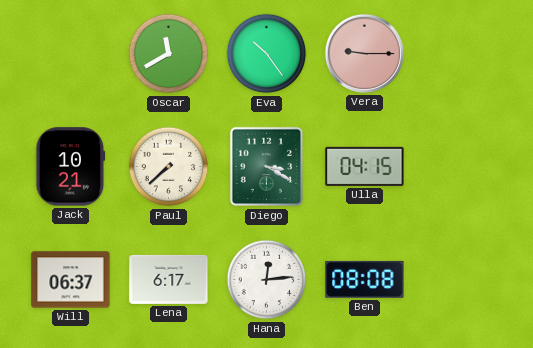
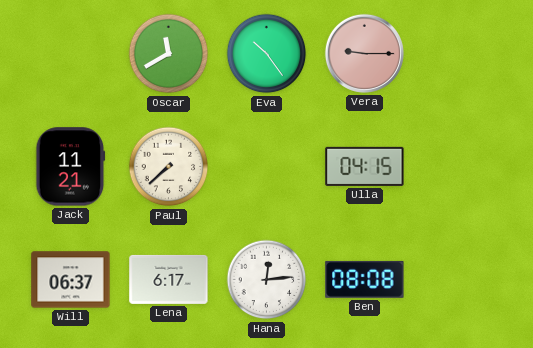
Jack: 10:21 -> 11:21 (71, 167)
Diego: 3:20 -> none (267, 167)
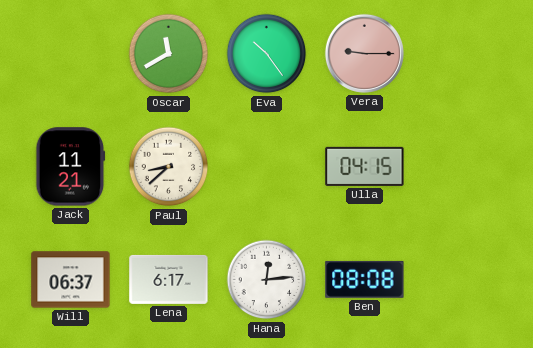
Paul: 7:38 -> 8:38 (169, 167)
